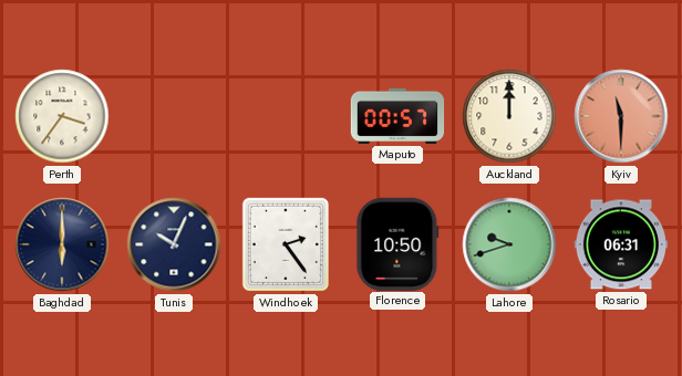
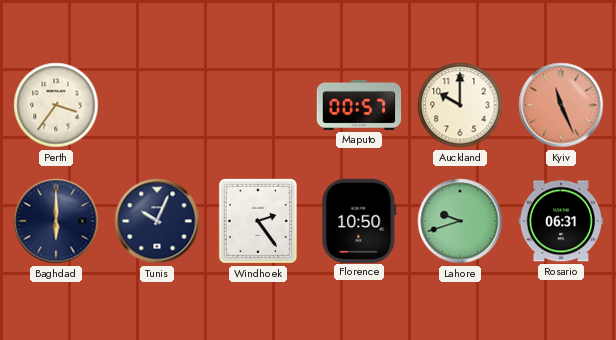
Auckland: 12:00 -> 10:00 (460, 105)
Kyiv: 11:30 -> 11:26 (561, 105)
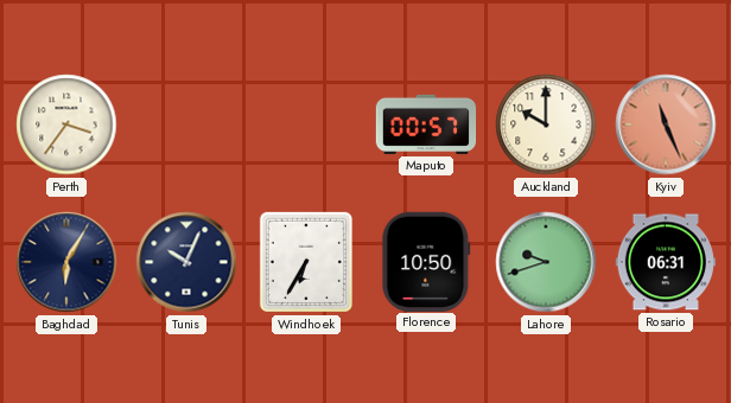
Baghdad: 6:00 -> 6:05 (66, 262)
Windhoek: 2:24 -> 6:35 (306, 262)
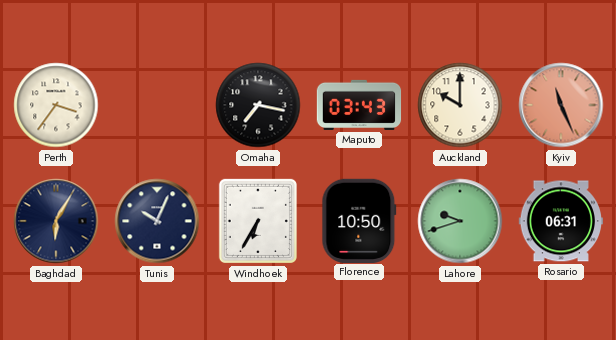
Omaha: none -> 7:17 (258, 105)
Maputo: 00:57 -> 03:43 (359, 105)
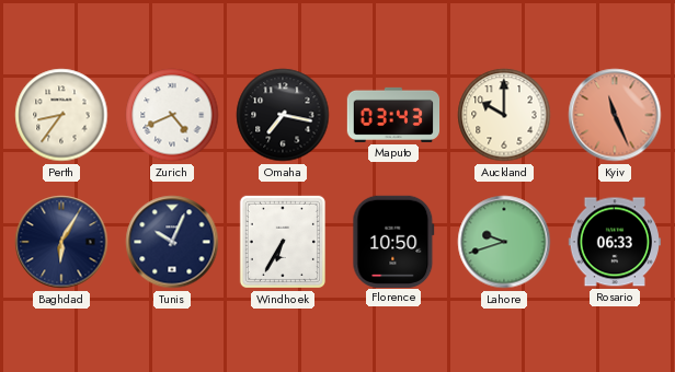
Perth: 3:36 -> 8:36 (61, 115)
Zurich: none -> 4:41 (172, 115)
Rosario: 06:31 -> 06:33 (614, 242)
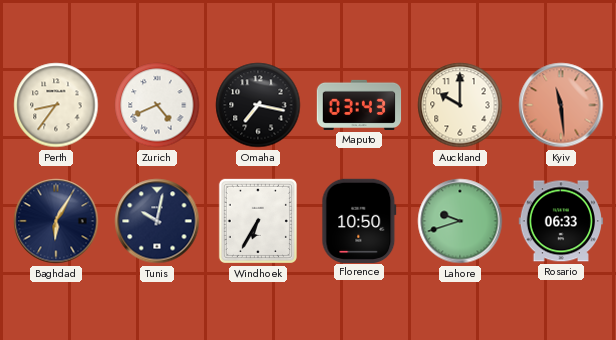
Kyiv: 11:26 -> 11:29 (561, 105)
Tunis: 10:04 -> 10:02 (157, 221)
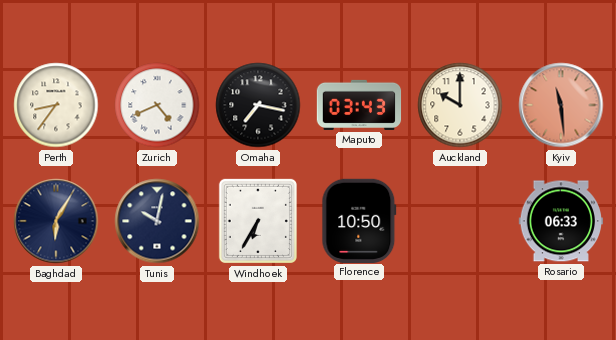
Lahore: 9:42 -> none (460, 221)
